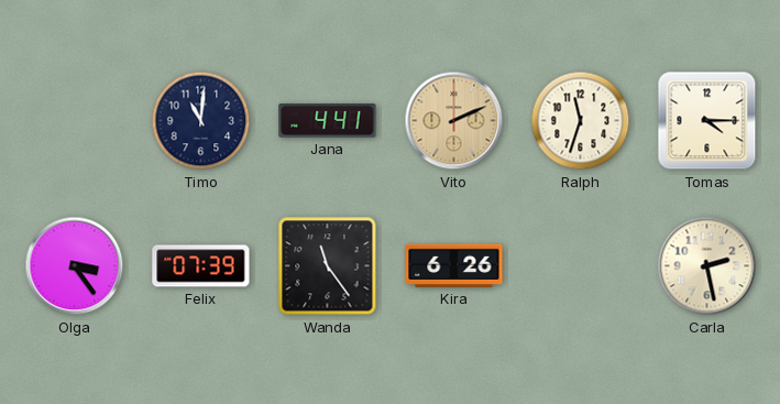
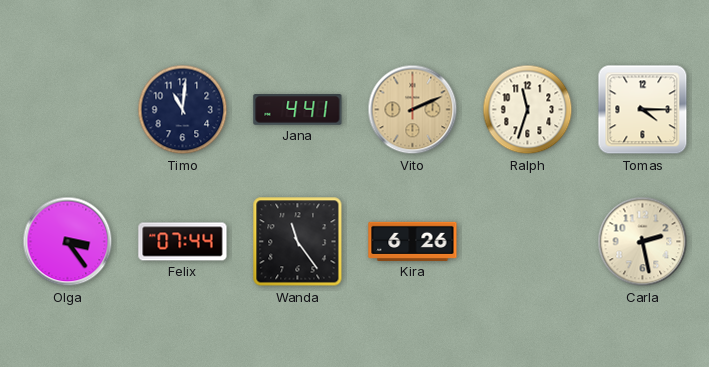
Felix: 07:39 -> 07:44 (183, 242)
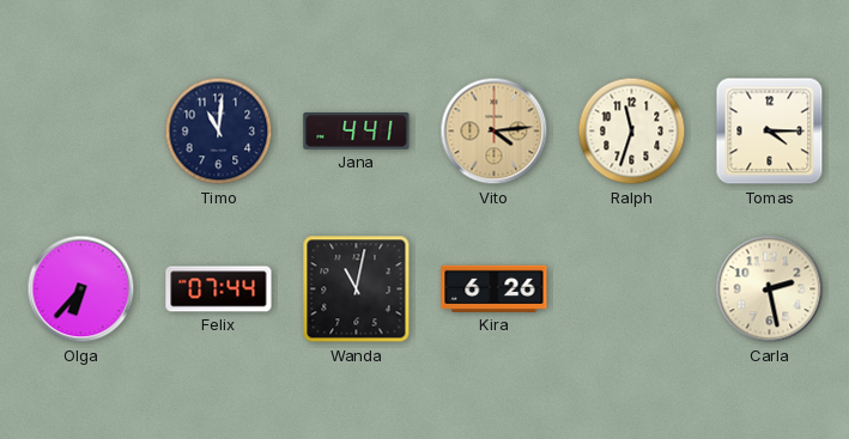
Vito: 2:11 -> 4:14 (495, 132)
Olga: 3:24 -> 6:37 (81, 289)
Wanda: 11:24 -> 11:02 (357, 289)
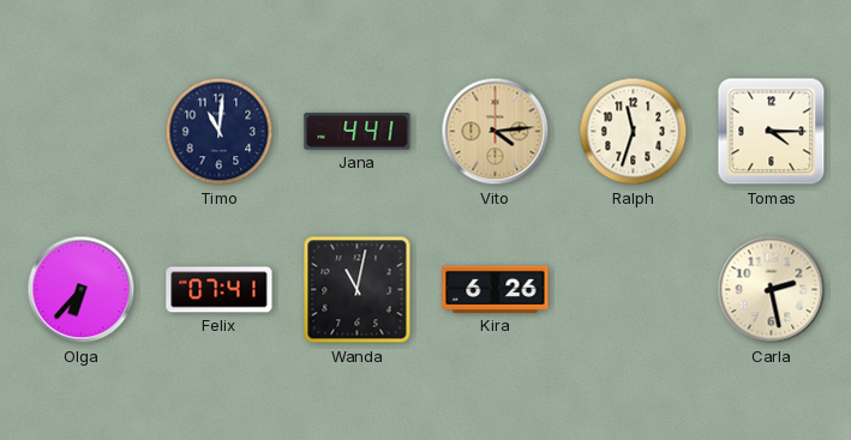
Felix: 07:44 -> 07:41 (220, 290)
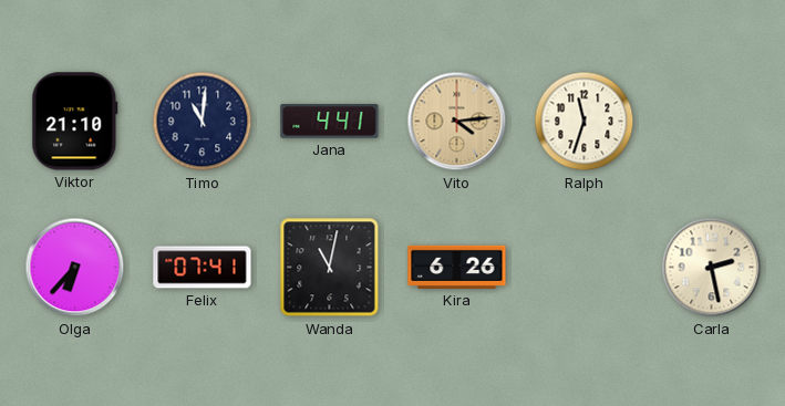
Viktor: none -> 21:10 (75, 122)
Tomas: 4:15 -> none (772, 132)
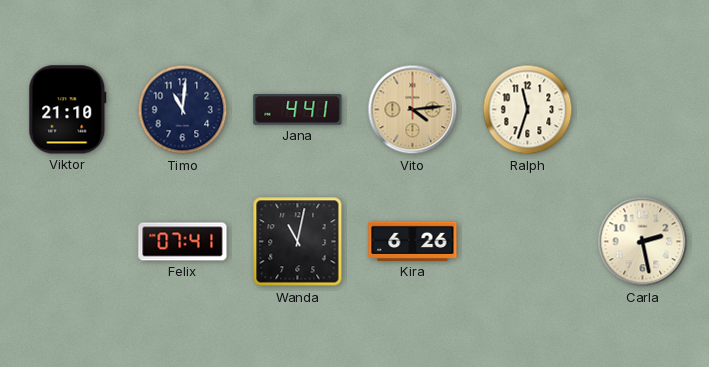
Olga: 6:37 -> none (75, 268)
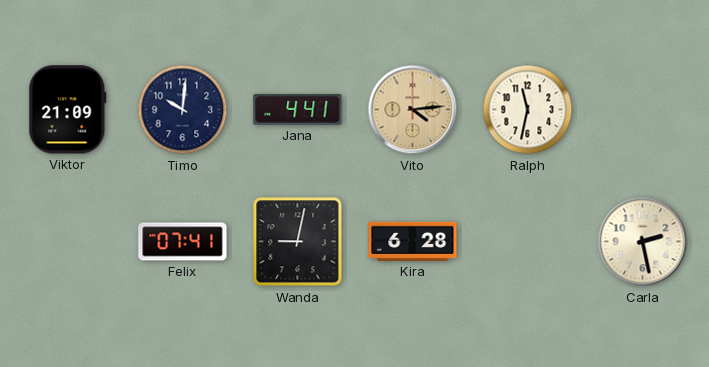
Viktor: 21:10 -> 21:09 (68, 110)
Timo: 11:01 -> 10:01 (183, 110)
Ralph: 11:33 -> 11:32 (528, 110)
Wanda: 11:02 -> 9:02 (298, 242)
Kira: 6:26 -> 6:28 (413, 241)
